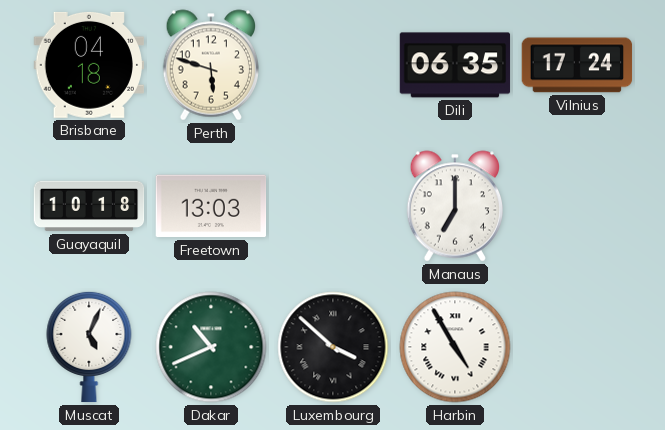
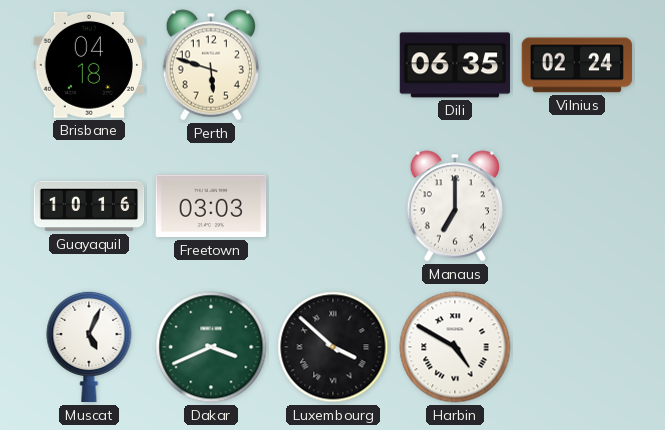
Vilnius: 17:24 -> 02:24 (577, 65)
Guayaquil: 10:18 -> 10:16 (89, 206)
Freetown: 13:03 -> 03:03 (211, 206)
Dakar: 10:41 -> 3:41 (211, 347)
Harbin: 4:55 -> 4:50 (455, 347)
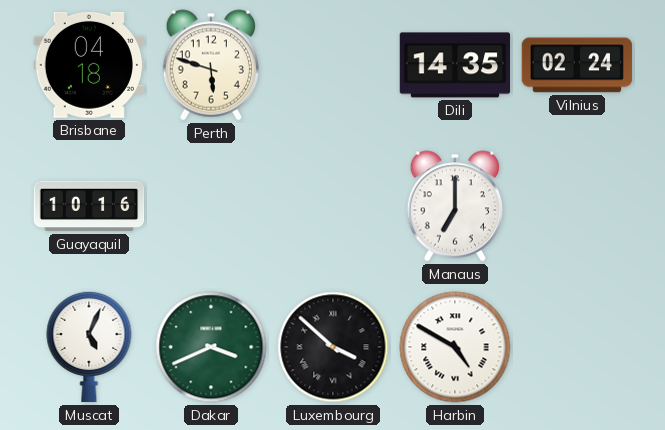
Dili: 06:35 -> 14:35 (455, 65)
Freetown: 03:03 -> none (211, 206)
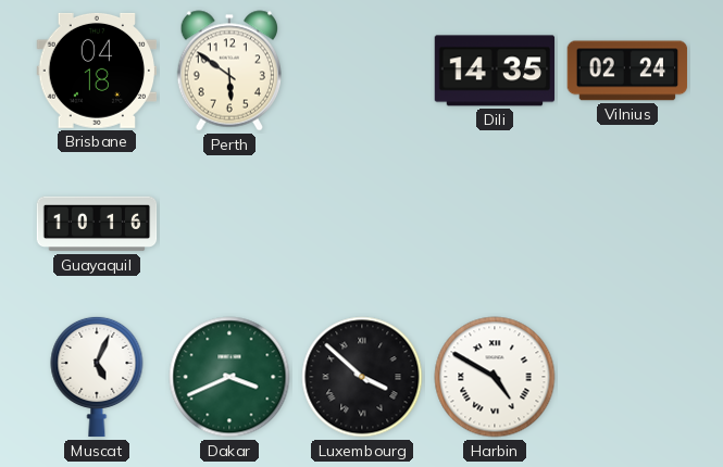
Perth: 5:48 -> 5:51 (228, 71)
Manaus: 7:00 -> none (454, 206)
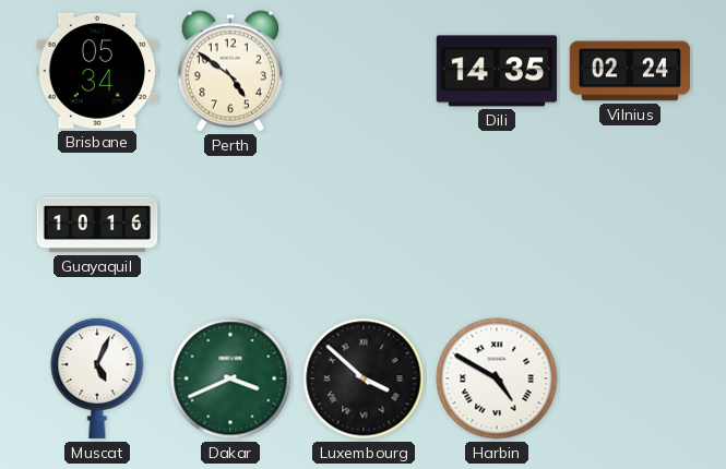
Brisbane: 04:18 -> 05:34 (96, 71)
Perth: 5:51 -> 4:51 (229, 71)
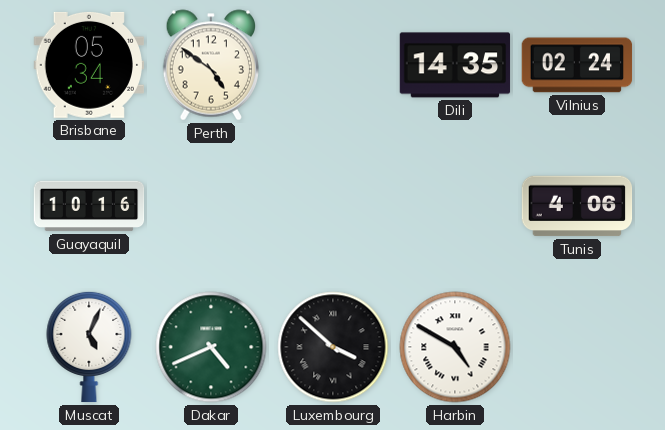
Tunis: none -> 4:06 (577, 206)
Dakar: 3:41 -> 4:41 (211, 347)
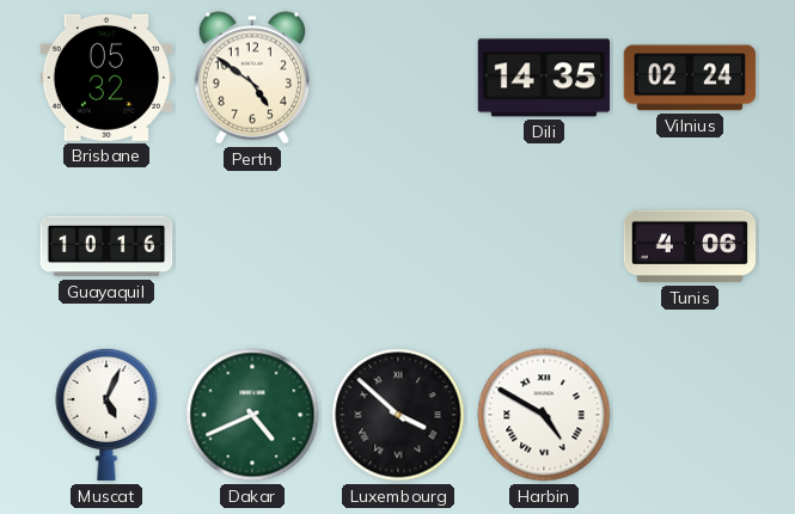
Brisbane: 05:34 -> 05:32 (105, 78)
